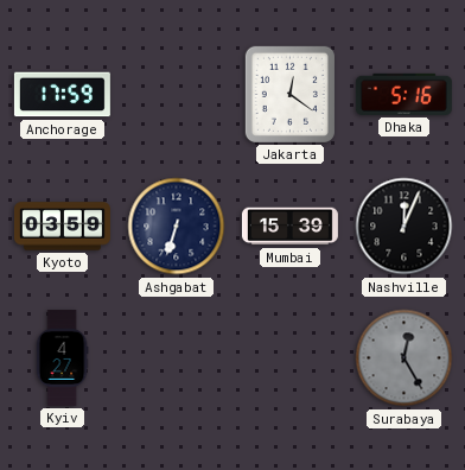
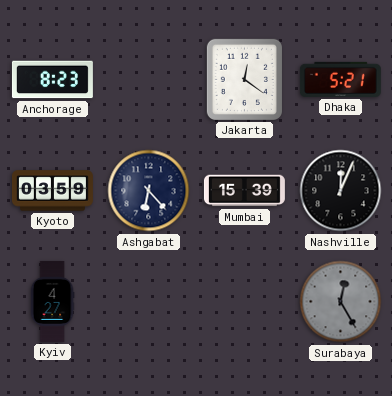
Anchorage: 17:59 -> 8:23 (52, 80)
Dhaka: 5:16 -> 5:21 (340, 79)
Ashgabat: 6:33 -> 6:23 (149, 191)
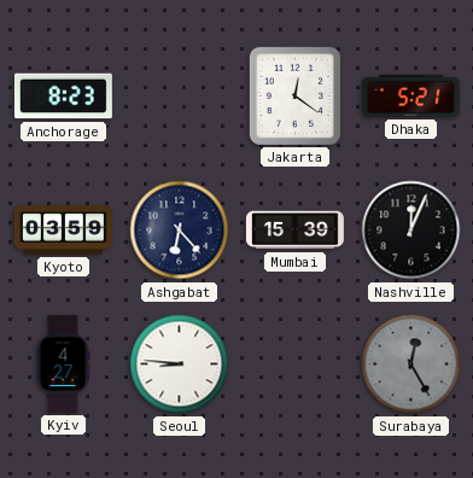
Seoul: none -> 8:46 (180, 365)
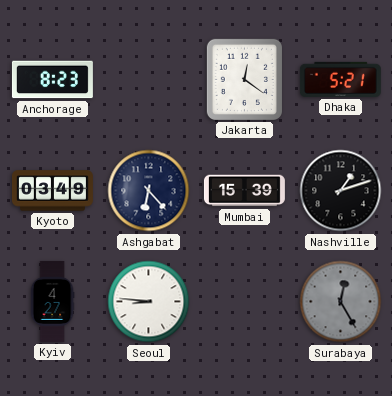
Kyoto: 03:59 -> 03:49 (52, 191)
Nashville: 12:04 -> 1:12 (341, 191)
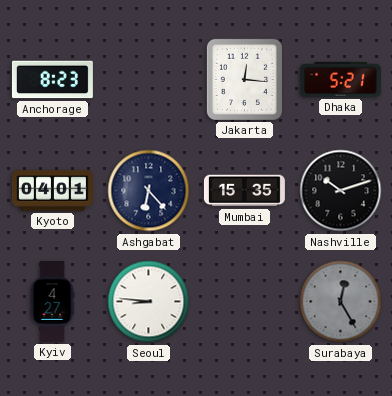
Jakarta: 12:21 -> 12:16 (244, 79)
Kyoto: 03:49 -> 04:01 (52, 191)
Mumbai: 15:39 -> 15:35 (244, 191)
Nashville: 1:12 -> 10:12 (341, 191)
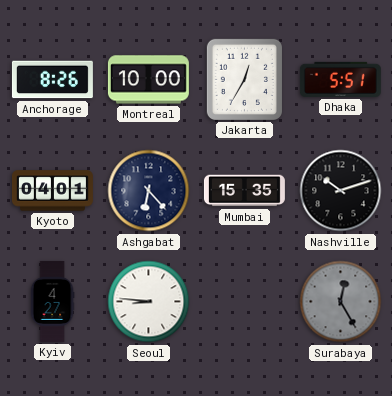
Anchorage: 8:23 -> 8:26 (52, 80)
Montreal: none -> 10:00 (148, 80)
Jakarta: 12:16 -> 12:35 (244, 79)
Dhaka: 5:21 -> 5:51 (340, 79)
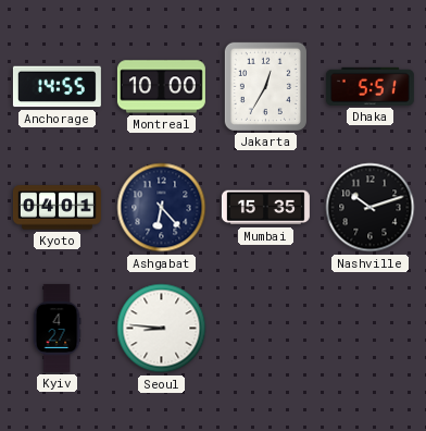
Anchorage: 8:26 -> 14:55 (57, 87)
Surabaya: 12:25 -> none (341, 302)
